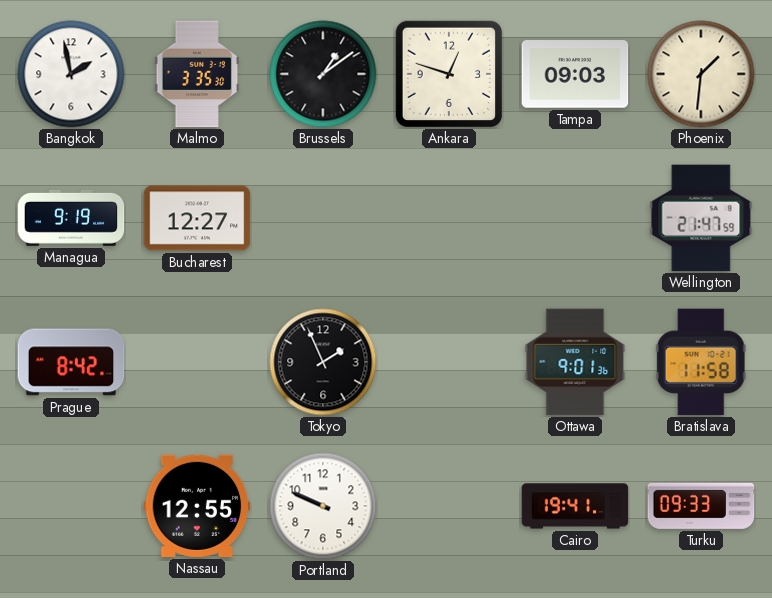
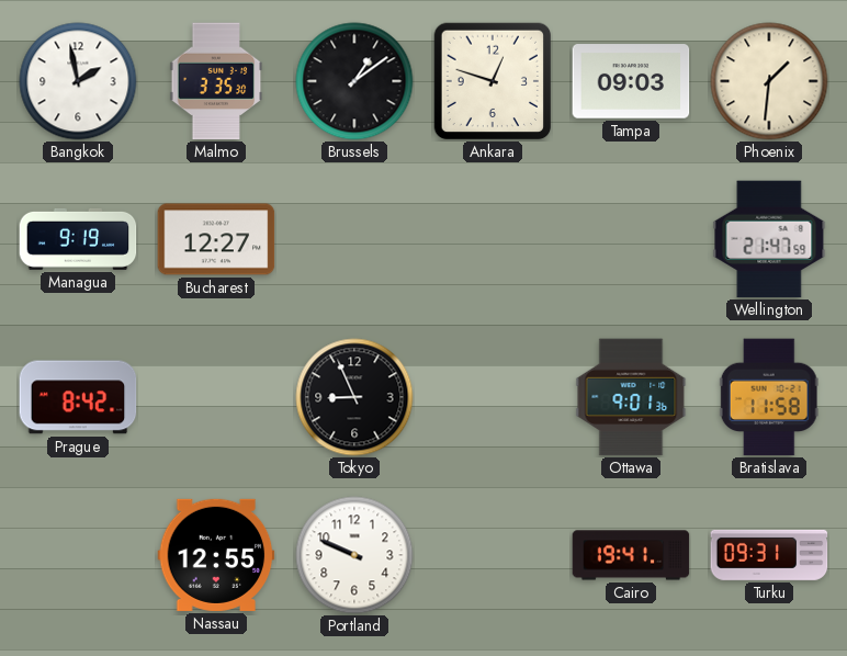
Tokyo: 1:56 -> 8:56 (354, 397)
Turku: 09:33 -> 09:31 (769, 555)
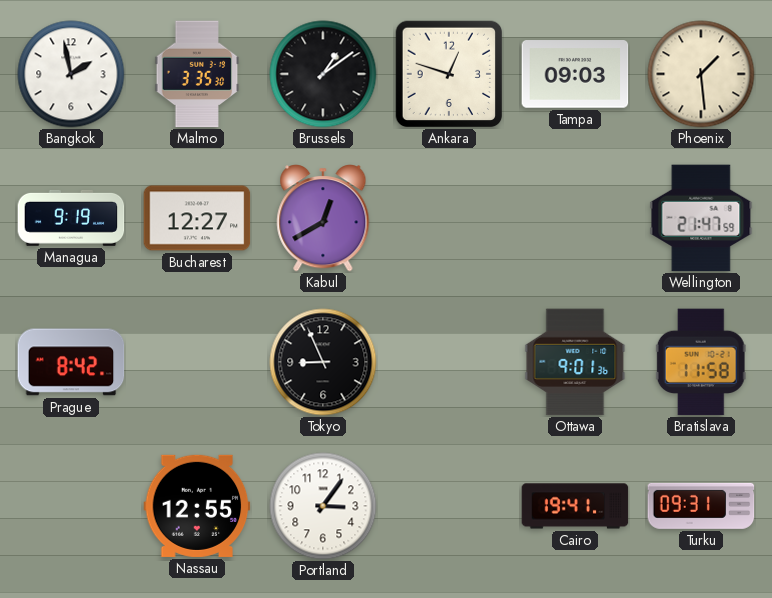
Phoenix: 1:31 -> 1:29 (701, 74)
Kabul: none -> 12:40 (323, 219)
Portland: 9:49 -> 3:06 (323, 506)
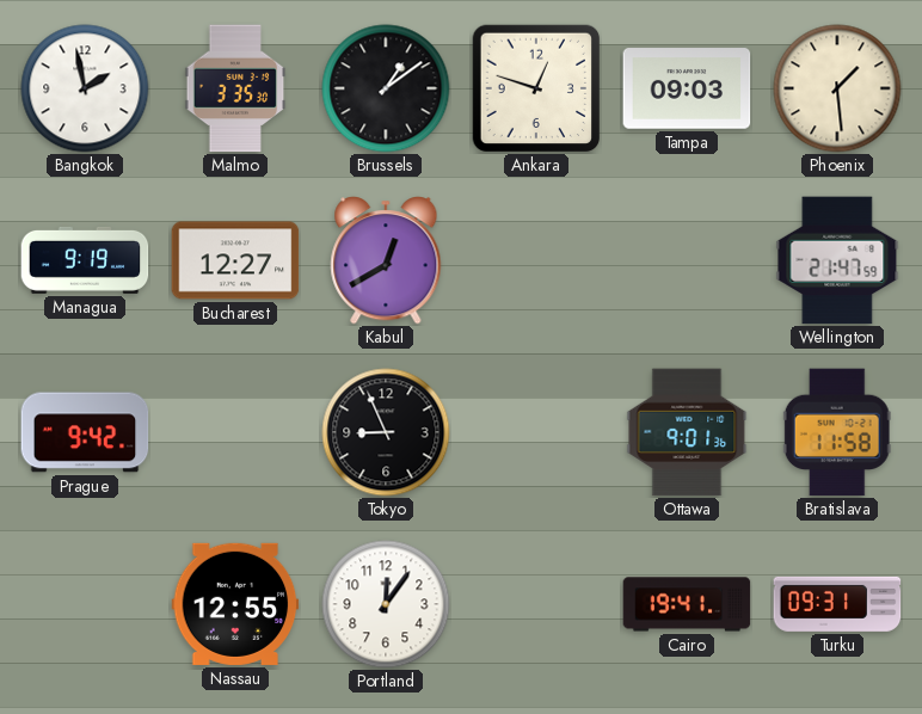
Prague: 8:42 -> 9:42 (85, 432)
Portland: 3:06 -> 12:06 (386, 604)
